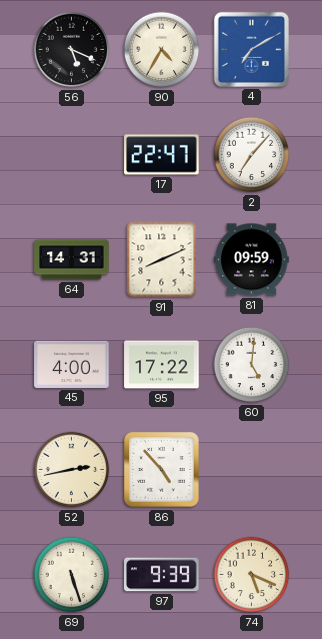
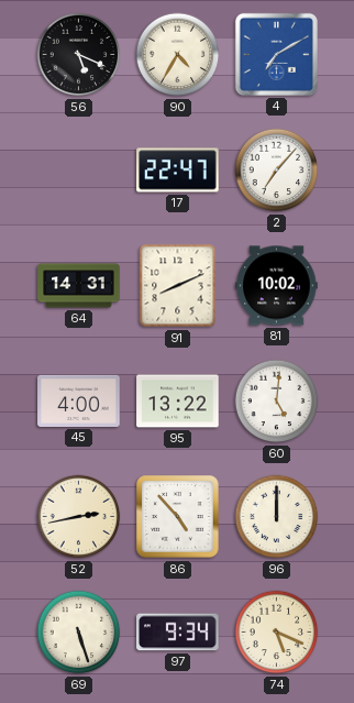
81: 09:59 -> 10:02 (277, 286)
95: 17:22 -> 13:22 (178, 402)
96: none -> 12:00 (277, 517)
97: 9:39 -> 9:34 (178, 633)
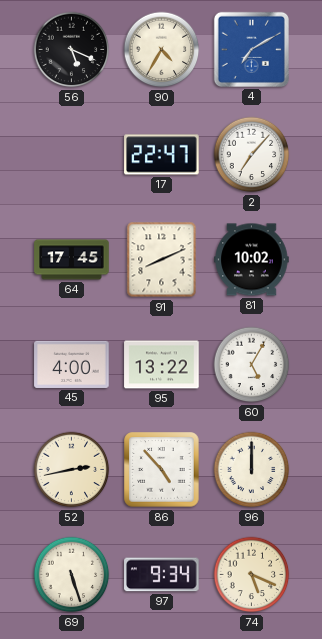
64: 14:31 -> 17:45 (72, 260)
60: 5:01 -> 5:05 (252, 365)
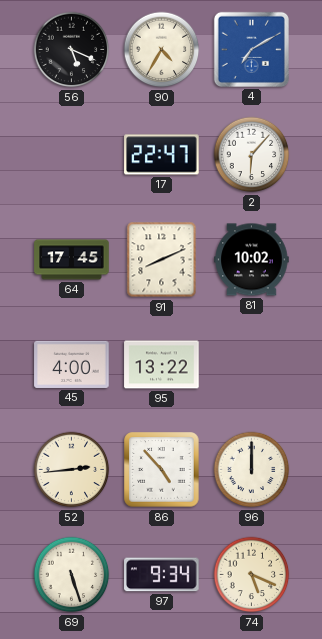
2: 7:07 -> 6:07 (252, 155)
60: 5:05 -> none (252, 365)
52: 2:43 -> 2:44 (72, 470)
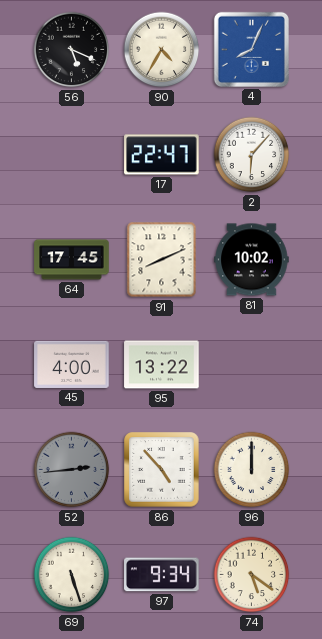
4: 7:10 -> 8:04 (251, 49)
52 dial: cream -> grey (72, 470)
74: 5:19 -> 5:21 (252, 575)
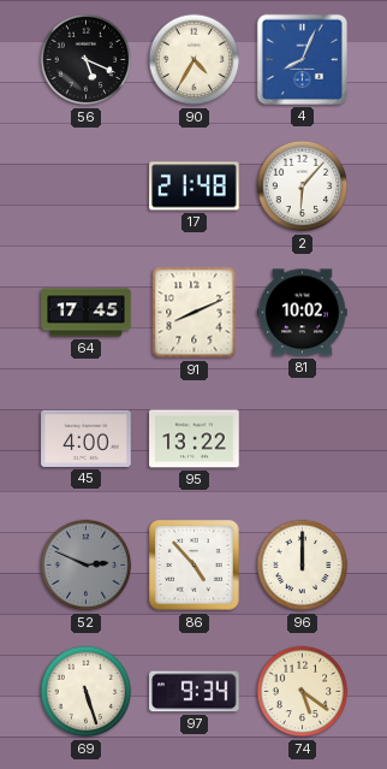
17: 22:47 -> 21:48 (195, 187)
52: 2:44 -> 2:49 (87, 566)
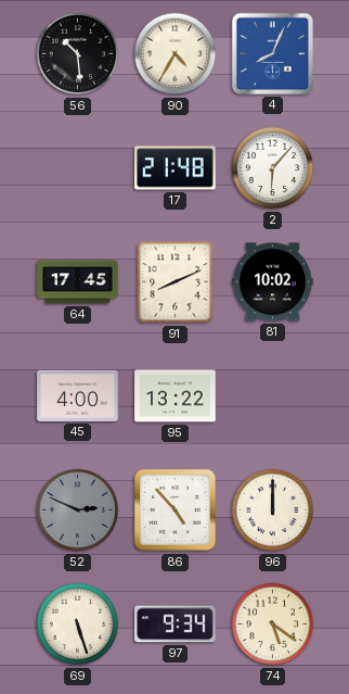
56: 5:19 -> 10:29 (78, 54)
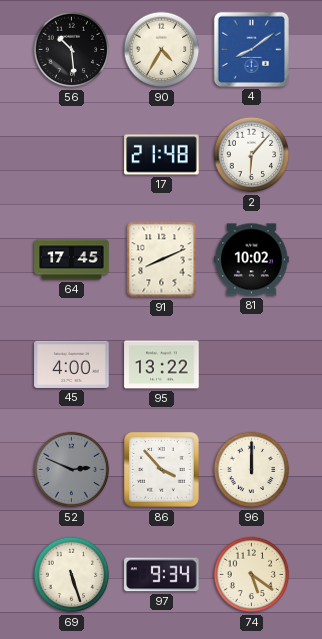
4: 8:04 -> 8:09 (251, 49)
86: 4:53 -> 3:53 (162, 470)
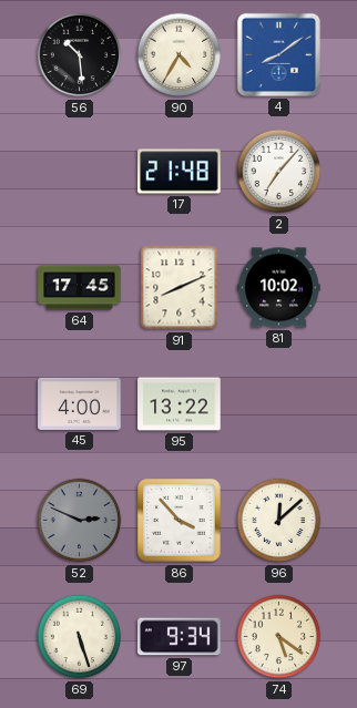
2: 6:07 -> 7:07 (279, 172)
96: 12:00 -> 12:08 (279, 521)
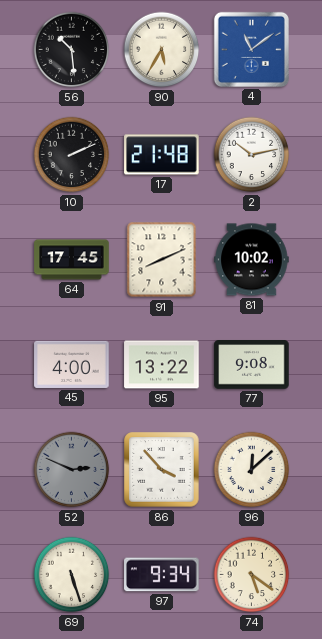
90: 4:35 -> 5:35 (162, 50)
4: 8:09 -> 11:09 (251, 49)
10: none -> 2:11 (72, 155)
2: 7:07 -> 10:13 (252, 155)
77: none -> 9:08 (252, 365)
